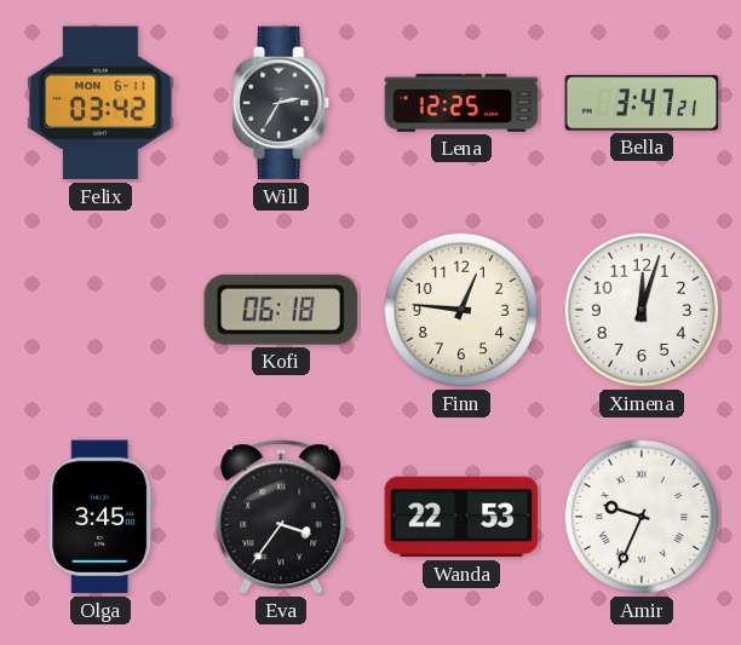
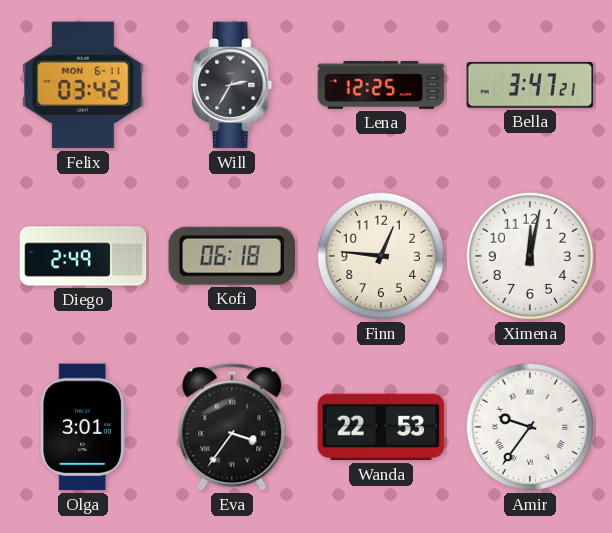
Diego: none -> 2:49 (83, 256)
Ximena: 12:03 -> 12:02 (530, 256)
Olga: 3:45 -> 3:01 (83, 427)
Amir: 9:34 -> 9:36 (530, 427)
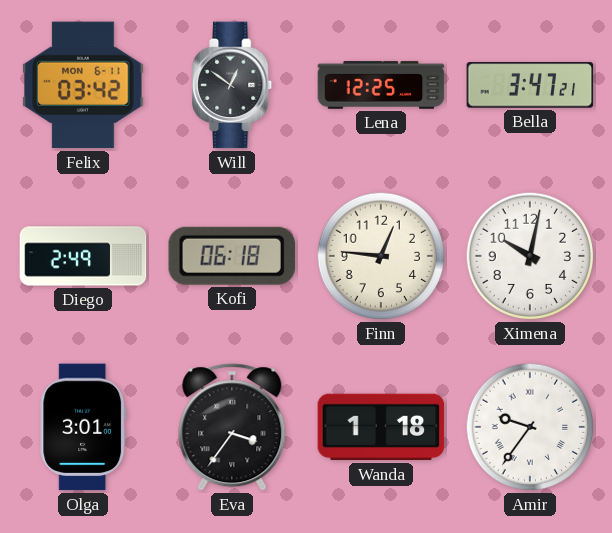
Will: 2:35 -> 12:51 (233, 85)
Ximena: 12:02 -> 10:02 (530, 256)
Wanda: 22:53 -> 1:18 (381, 427)
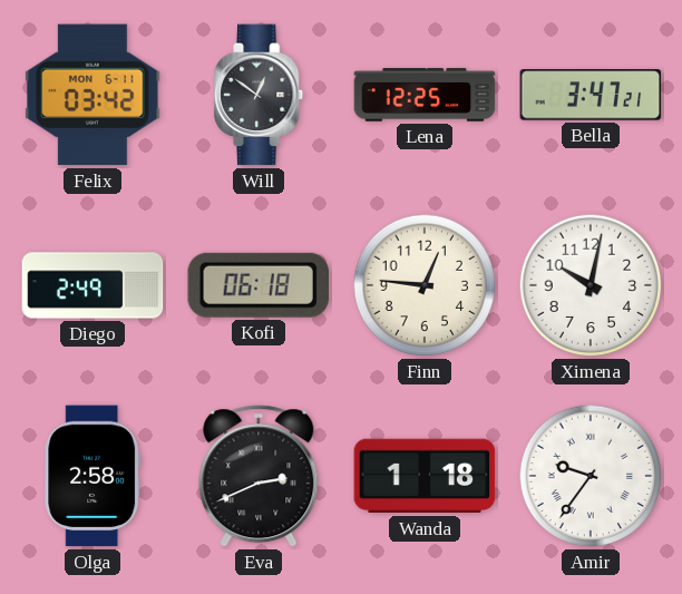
Olga: 3:01 -> 2:58 (92, 476)
Eva: 3:36 -> 2:41 (259, 476)
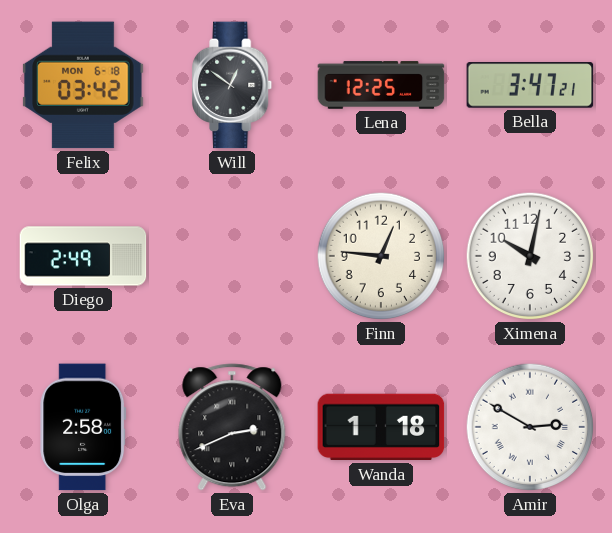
Felix date: MON 6-11 -> MON 6-18 (83, 85)
Kofi: 06:18 -> none (259, 285)
Amir: 9:36 -> 2:50 (530, 427)
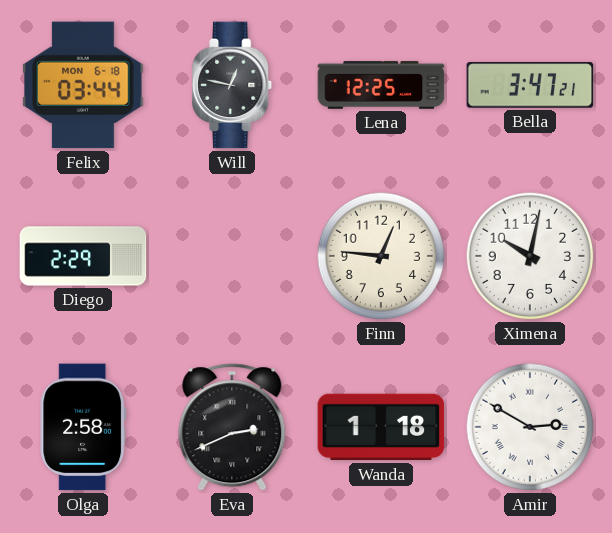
Felix: 03:42 -> 03:44 (83, 85)
Will: 12:51 -> 12:47 (233, 85)
Diego: 2:49 -> 2:29 (83, 256)
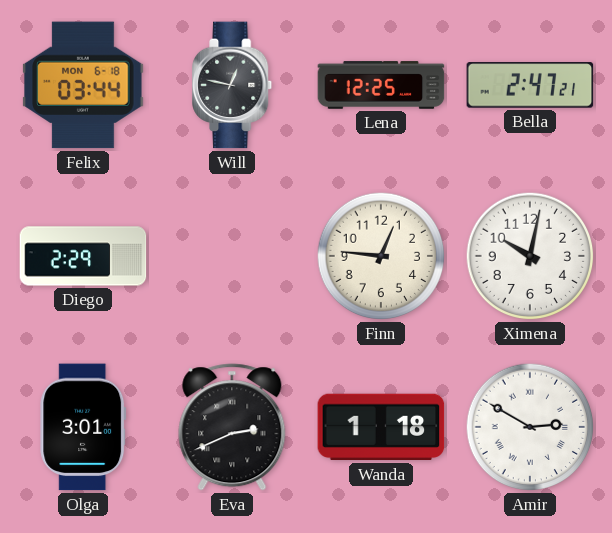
Bella: 3:47 -> 2:47 (530, 85)
Olga: 2:58 -> 3:01 (83, 427)
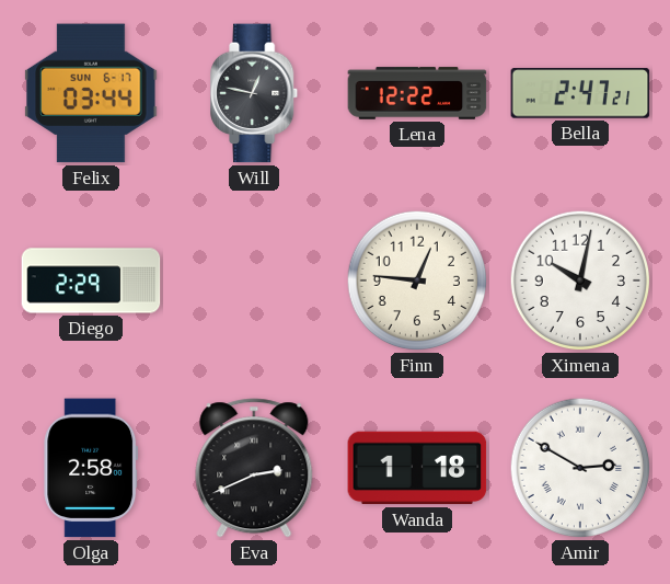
Felix date: MON 6-18 -> SUN 6-17 (91, 93)
Lena: 12:25 -> 12:22 (417, 93)
Olga: 3:01 -> 2:58 (91, 468)
